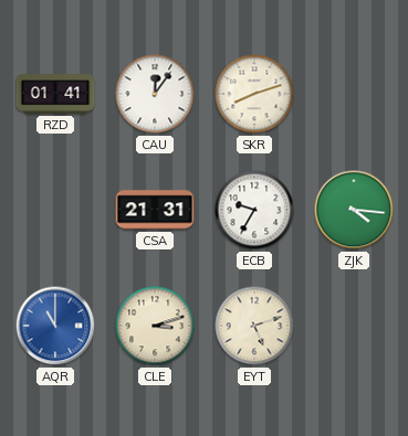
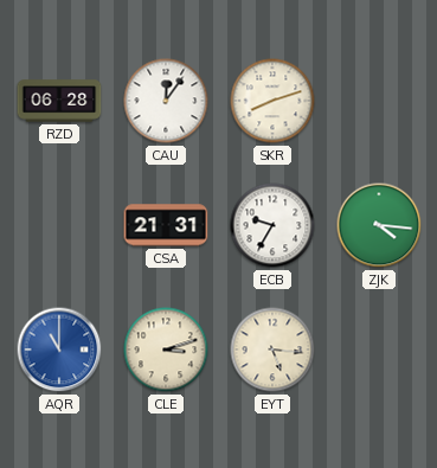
RZD: 01:41 -> 06:28 (59, 101)
EYT: 5:12 -> 5:16 (272, 350)
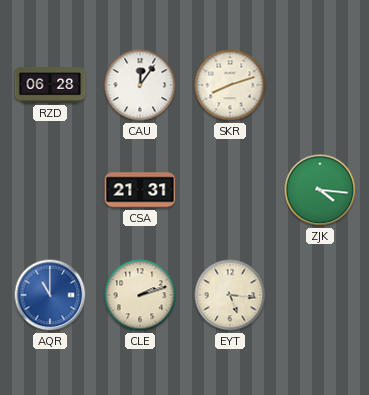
ECB: 9:35 -> none (272, 225)
CLE: 3:12 -> 2:12 (140, 295)
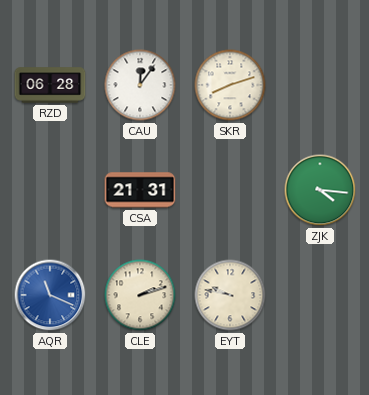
AQR: 11:00 -> 11:19 (50, 295)
EYT: 5:16 -> 9:47 (230, 295)
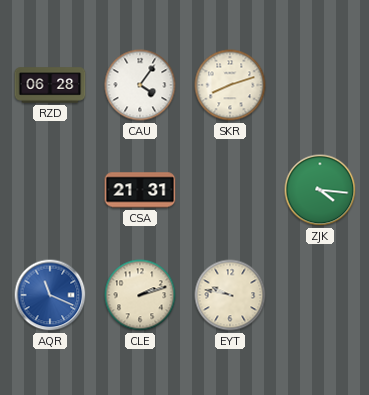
CAU: 12:06 -> 4:06 (140, 85)
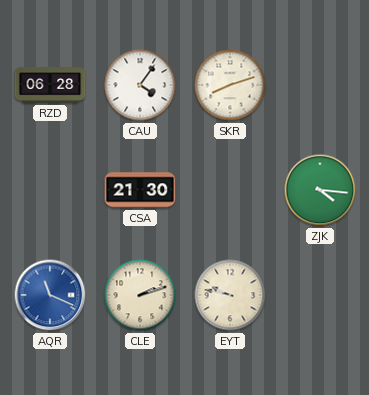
CSA: 21:31 -> 21:30 (140, 190)
